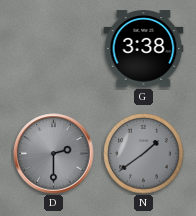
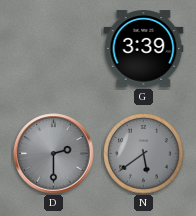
G: 3:38 -> 3:39 (144, 49)
N: 1:39 -> 5:39 (144, 154)
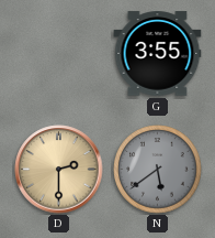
G: 3:39 -> 3:55 (158, 54)
D dial: grey -> champagne (59, 170)
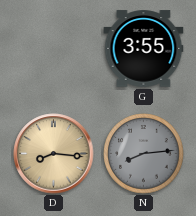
D: 2:30 -> 8:16 (54, 154)
N: 5:39 -> 8:14 (144, 154)
